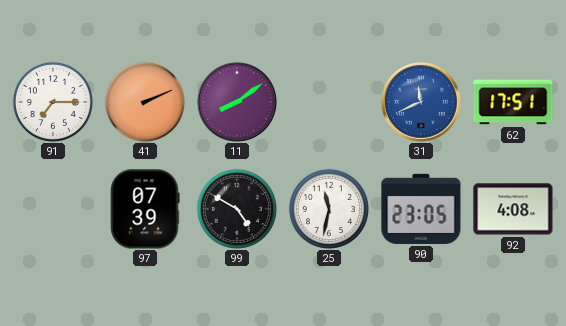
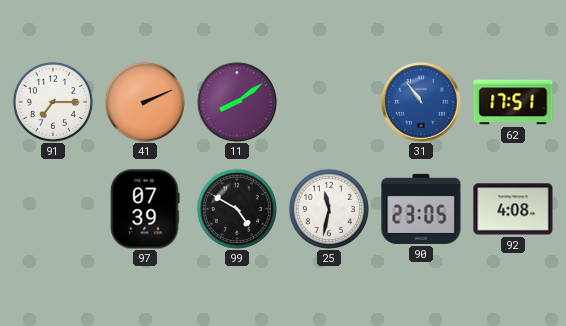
31: 11:41 -> 10:54 (422, 103)
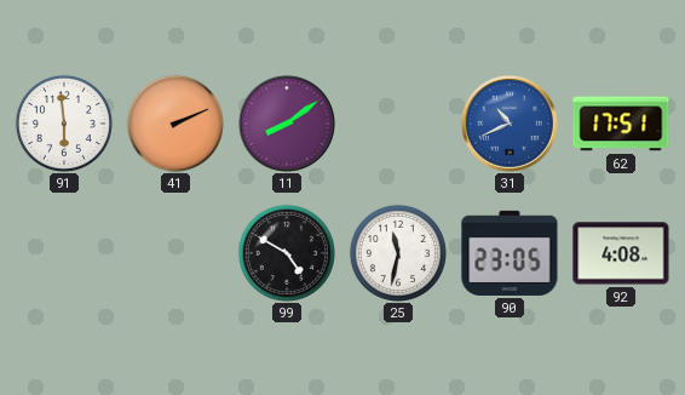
91: 7:15 -> 5:59 (64, 124)
31: 10:54 -> 10:41 (511, 125)
97: 07:39 -> none (145, 209)
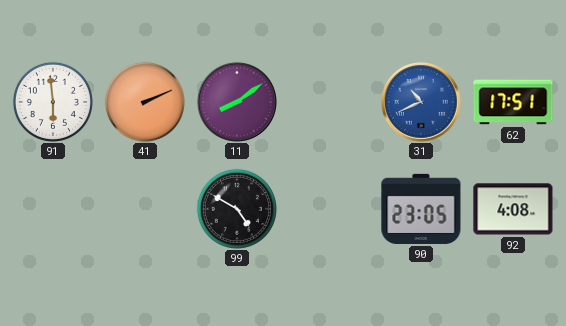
25: 11:32 -> none (398, 253)
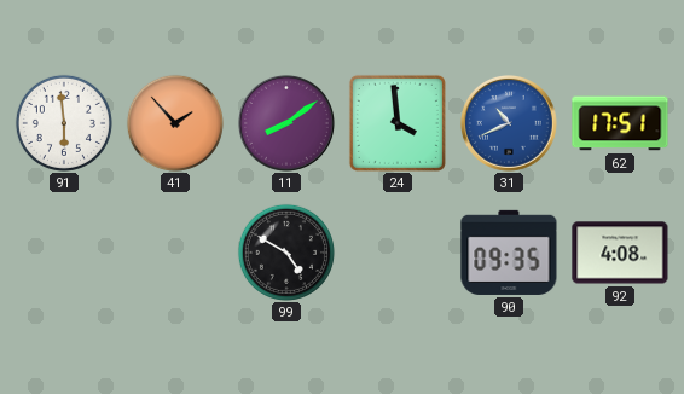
41: 2:11 -> 1:53 (175, 123)
24: none -> 3:59 (398, 123)
90: 23:05 -> 09:35 (509, 253)
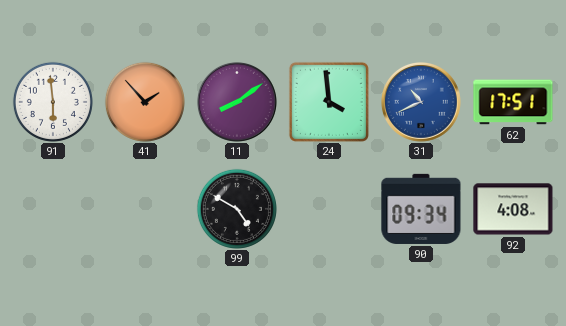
90: 09:35 -> 09:34 (421, 209)
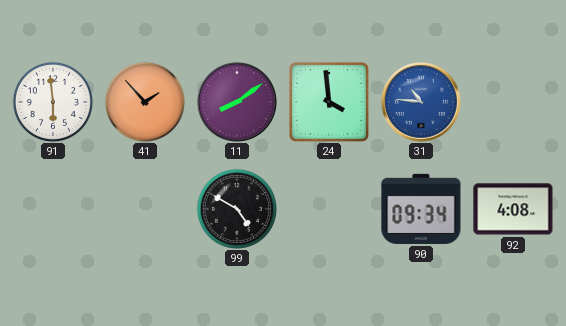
31: 10:41 -> 10:46 (422, 103)
62: 17:51 -> none (513, 102)
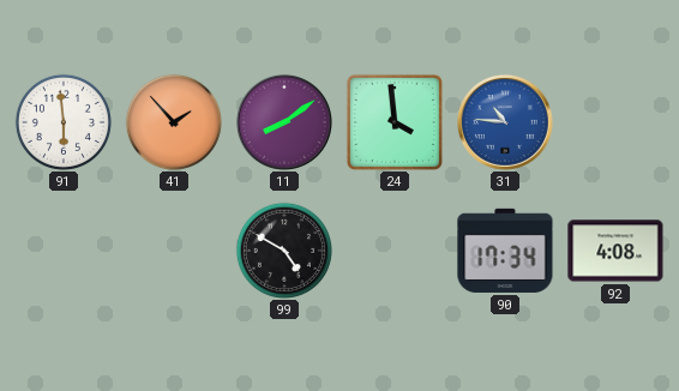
90: 09:34 -> 17:34 (505, 251)
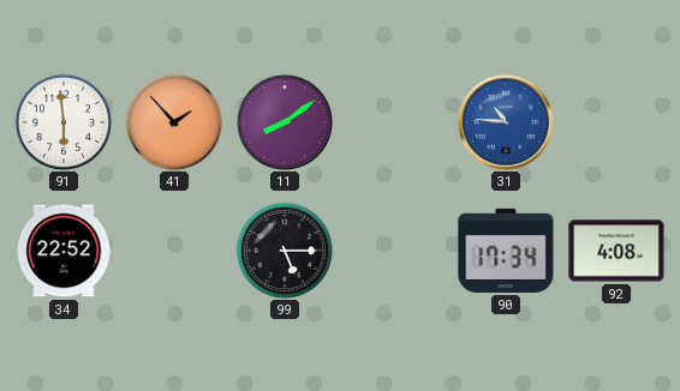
24: 3:59 -> none (395, 122)
34: none -> 22:52 (64, 251)
99: 4:50 -> 5:15 (285, 251)
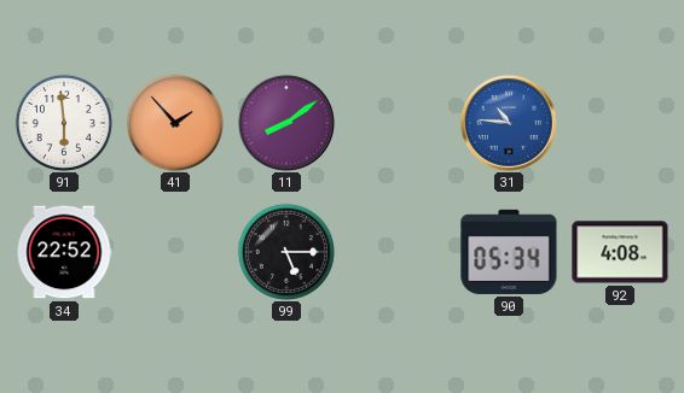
90: 17:34 -> 05:34 (509, 252)
